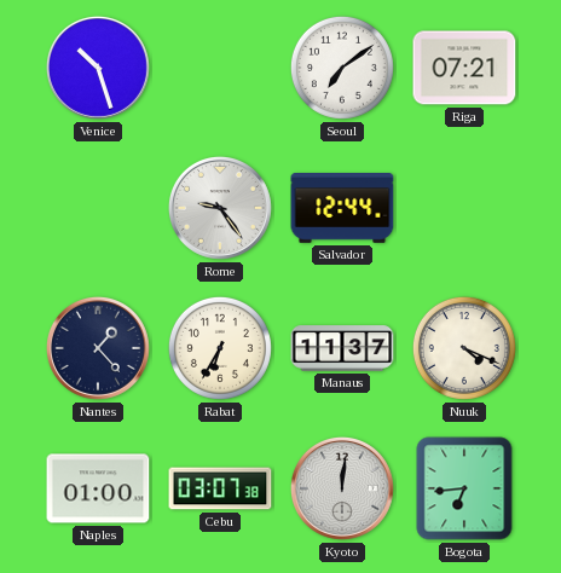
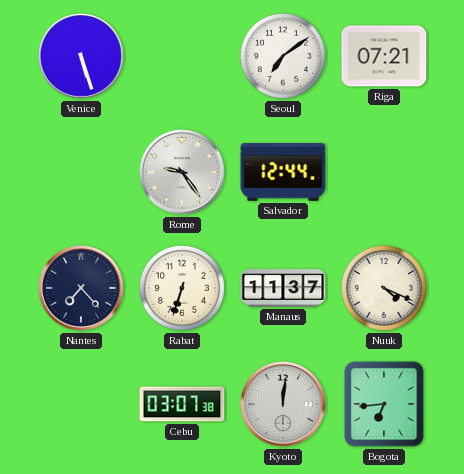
Venice: 10:27 -> 5:27 (81, 56)
Nantes: 1:23 -> 7:23 (81, 288)
Rabat: 6:35 -> 6:33 (182, 288)
Naples: 01:00 -> none (98, 488)
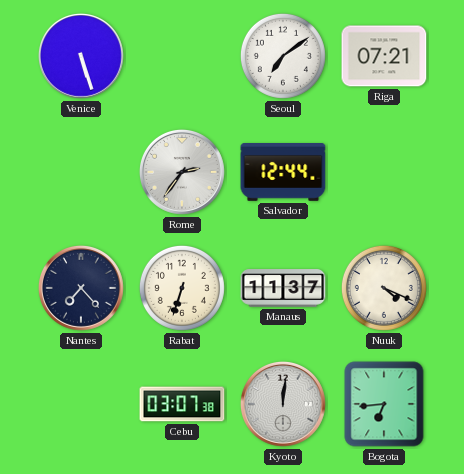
Rome: 9:24 -> 2:36 (182, 172)
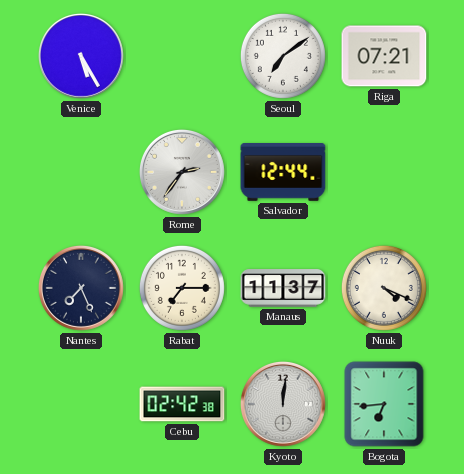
Venice: 5:27 -> 5:25 (81, 56)
Nantes: 7:23 -> 7:26 (81, 288)
Rabat: 6:33 -> 7:15 (182, 288)
Cebu: 03:07 -> 02:42 (182, 404)
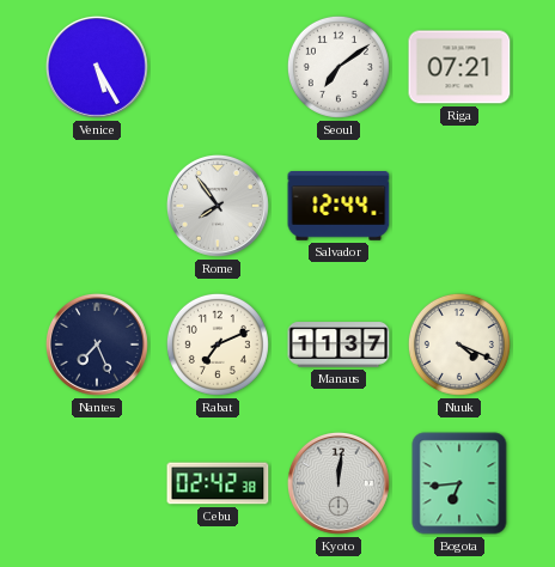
Rome: 2:36 -> 7:54 (218, 206)
Rabat: 7:15 -> 7:11 (218, 345)
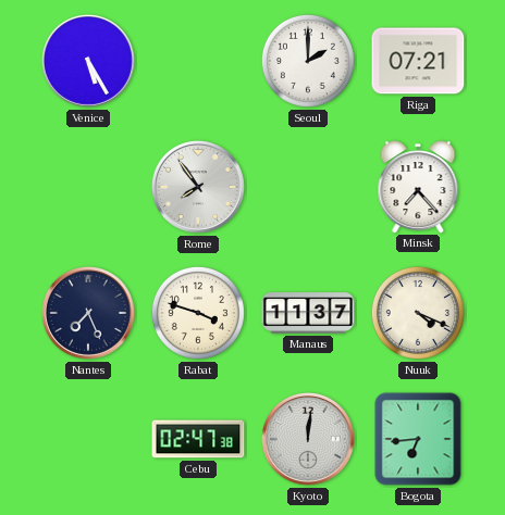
Seoul: 7:09 -> 2:00 (308, 61)
Salvador: 12:44 -> none (339, 207)
Minsk: none -> 7:23 (418, 187)
Rabat: 7:11 -> 3:48 (198, 313)
Cebu: 02:42 -> 02:47 (198, 439)
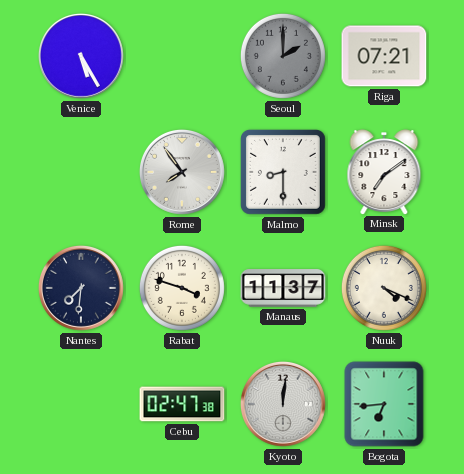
Seoul dial: white -> grey (283, 56)
Malmo: none -> 8:30 (283, 172)
Minsk: 7:23 -> 7:09 (384, 172)
Nantes: 7:26 -> 7:31 (81, 288)
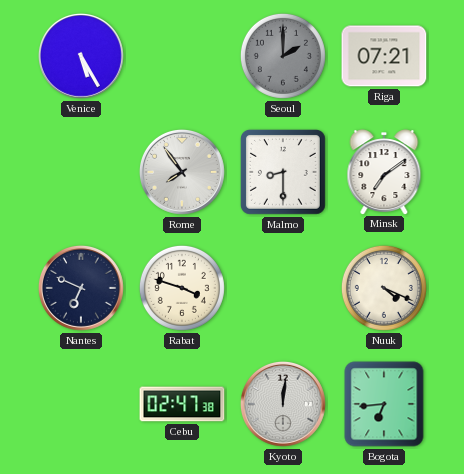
Nantes: 7:31 -> 6:49 (81, 288)
Manaus: 11:37 -> none (283, 288)
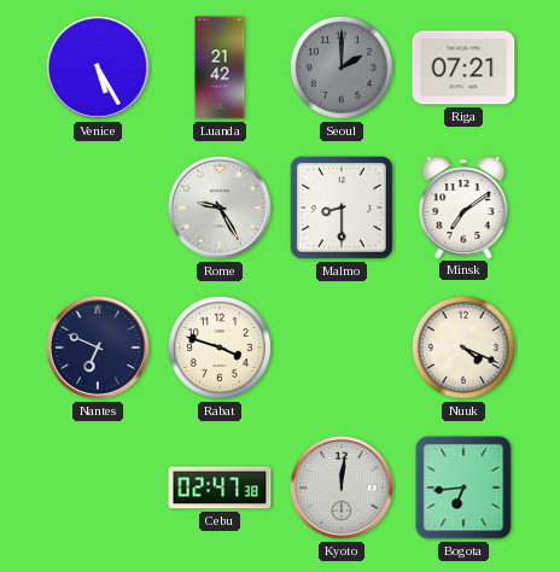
Luanda: none -> 21:42 (220, 68)
Rome: 7:54 -> 9:25 (220, 208)
